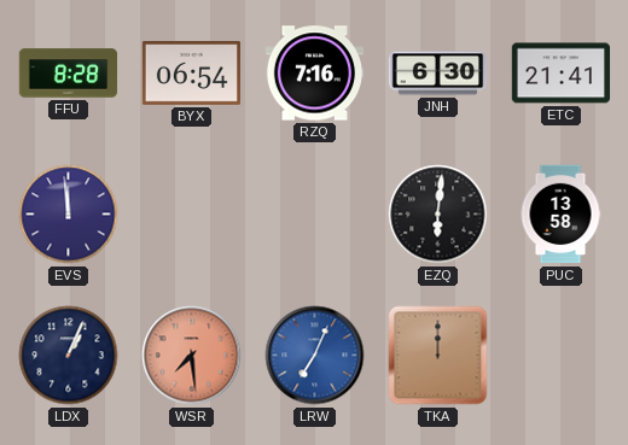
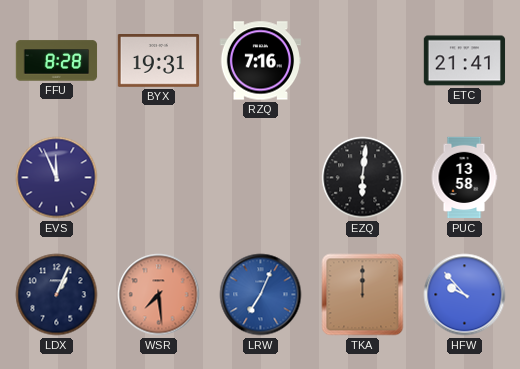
BYX: 06:54 -> 19:31 (159, 61)
JNH: 6:30 -> none (438, 74)
EVS: 11:59 -> 11:56 (57, 178)
HFW: none -> 9:53 (465, 295)
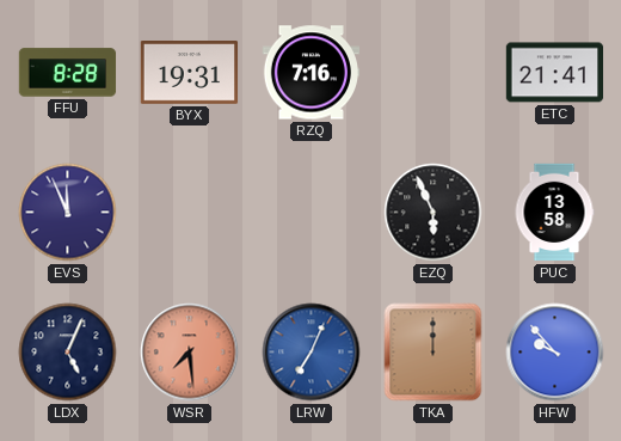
EZQ: 6:01 -> 5:56 (434, 213)
LDX: 1:04 -> 5:04 (68, 353)
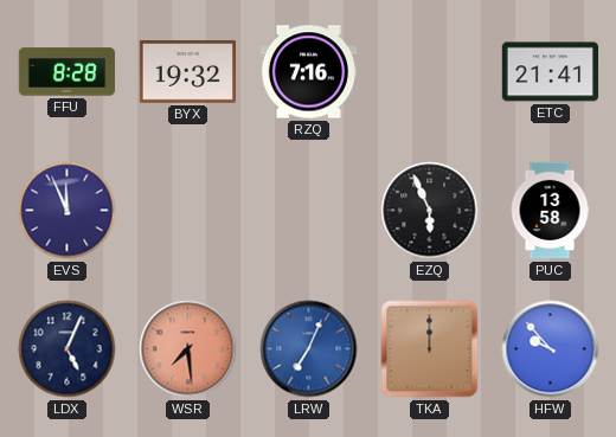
BYX: 19:31 -> 19:32 (188, 72)
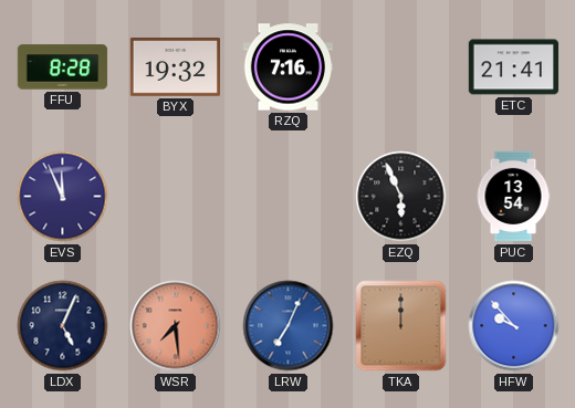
PUC: 13:58 -> 13:54 (513, 197)
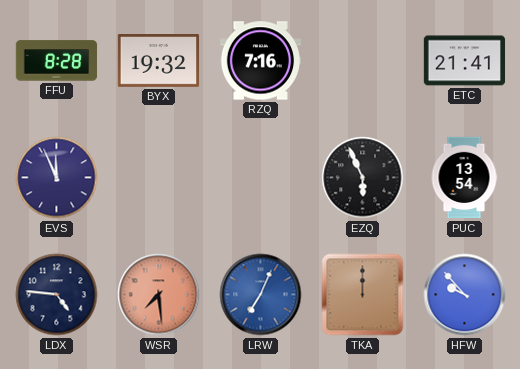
LDX: 5:04 -> 4:46 (57, 295)
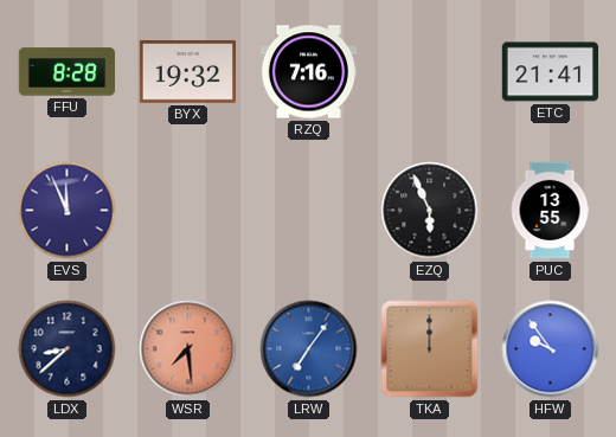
PUC: 13:54 -> 13:55 (550, 211)
LDX: 4:46 -> 8:38 (68, 349)
LRW: 7:04 -> 7:06 (309, 349)
HFW: 9:53 -> 9:54 (551, 349)
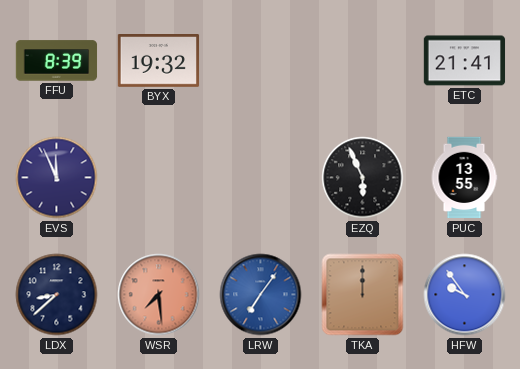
FFU: 8:28 -> 8:39 (57, 61)
RZQ: 7:16 -> none (309, 72)
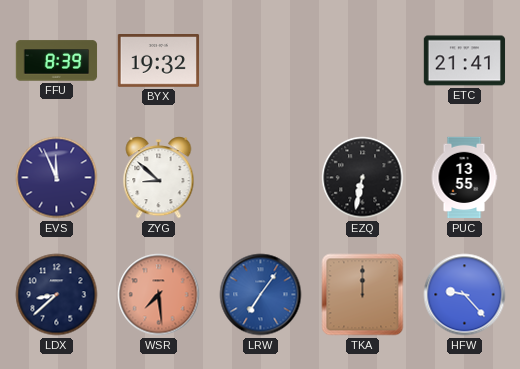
ZYG: none -> 8:52 (159, 178)
EZQ: 5:56 -> 6:32 (363, 178)
HFW: 9:54 -> 9:23 (465, 295)
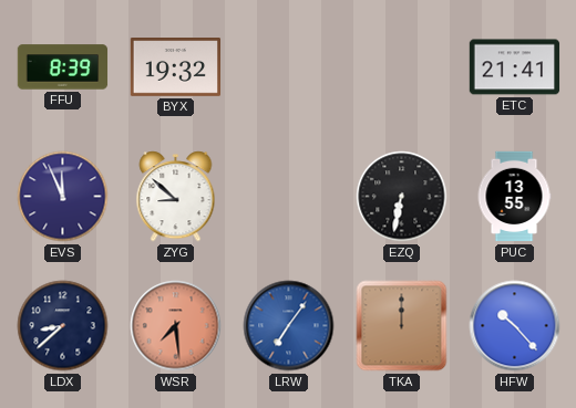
HFW: 9:23 -> 10:23 (515, 326)
